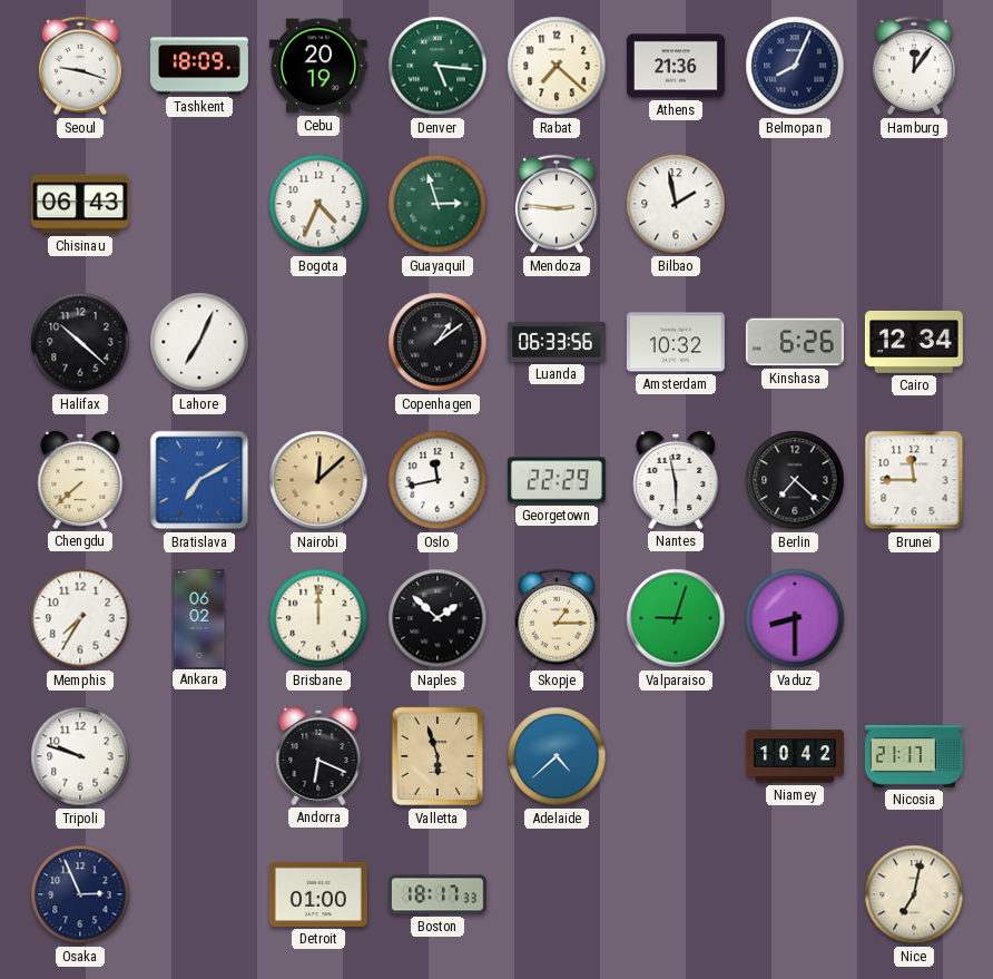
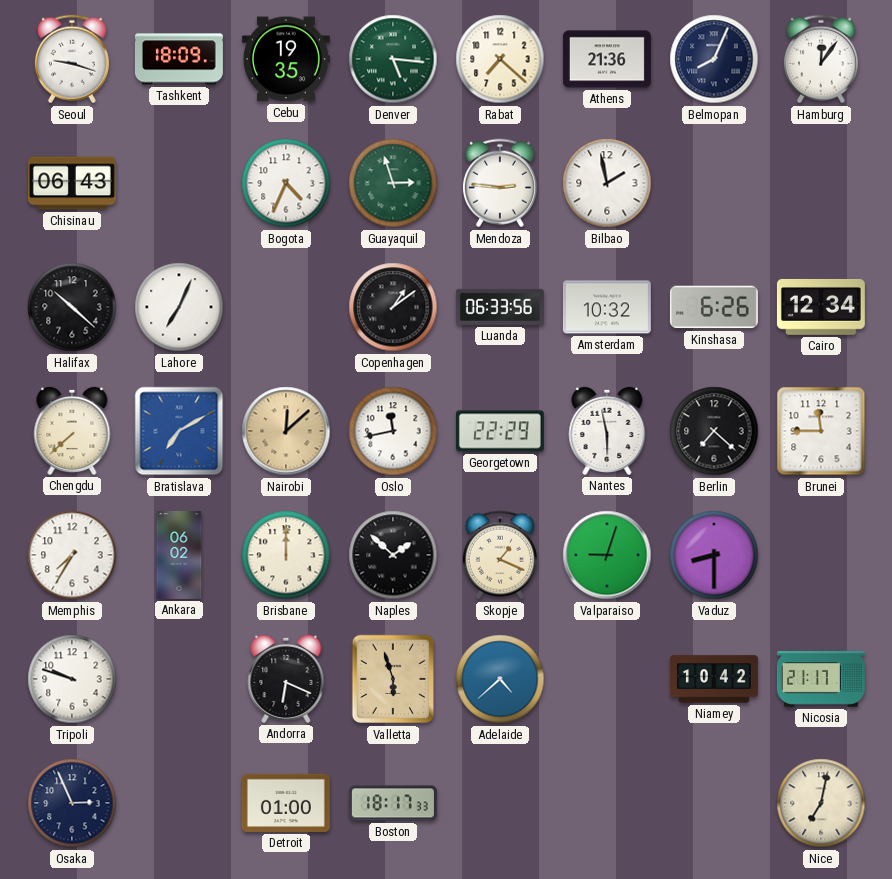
Cebu: 20:19 -> 19:35 (286, 59)
Skopje: 1:15 -> 1:19 (500, 555)
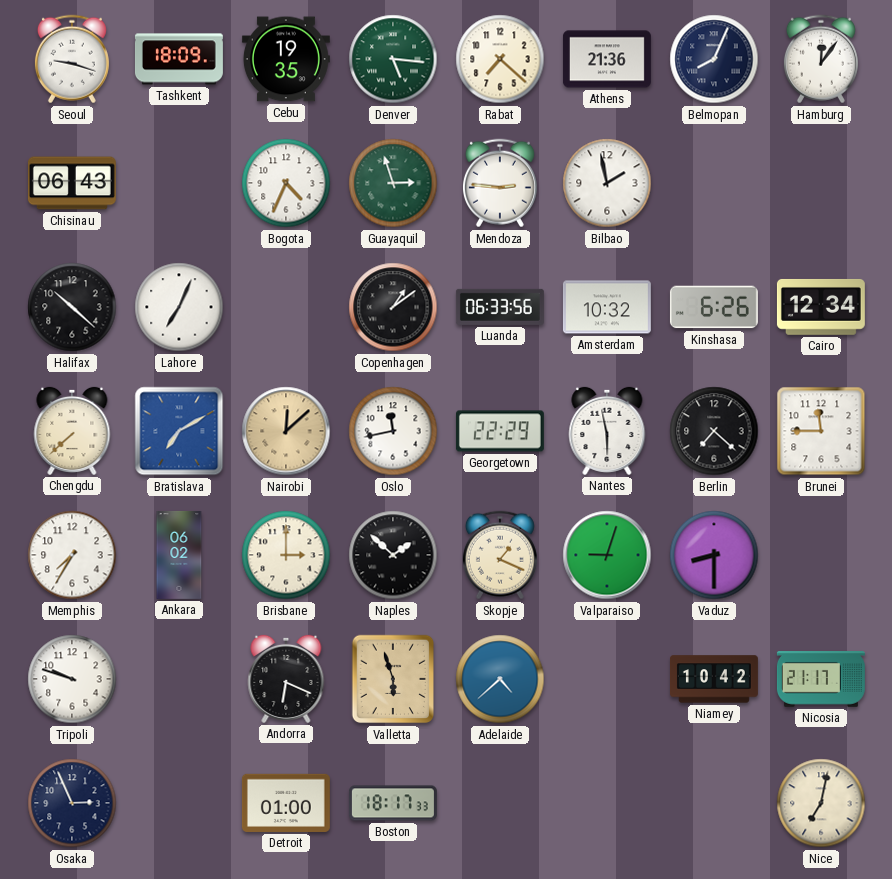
Brisbane: 12:00 -> 3:00 (286, 555)
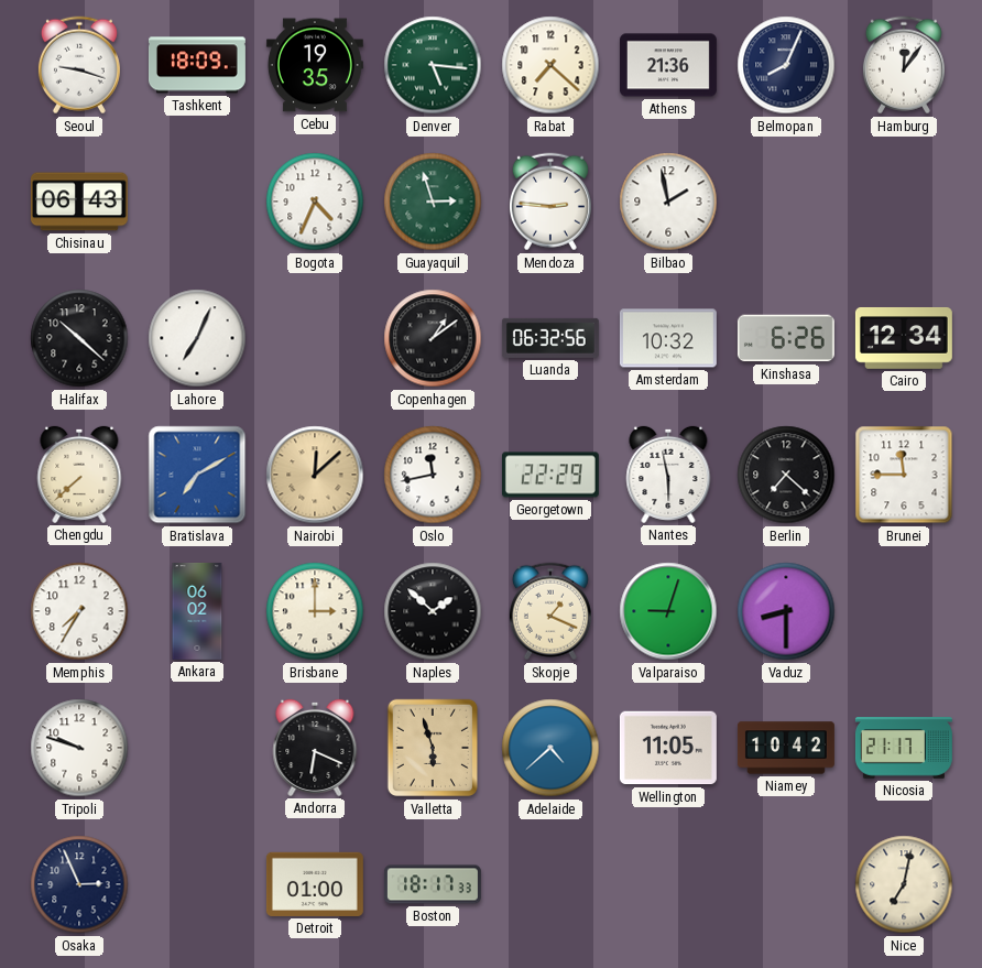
Luanda: 06:33 -> 06:32 (550, 338)
Wellington: none -> 11:05 (668, 748)
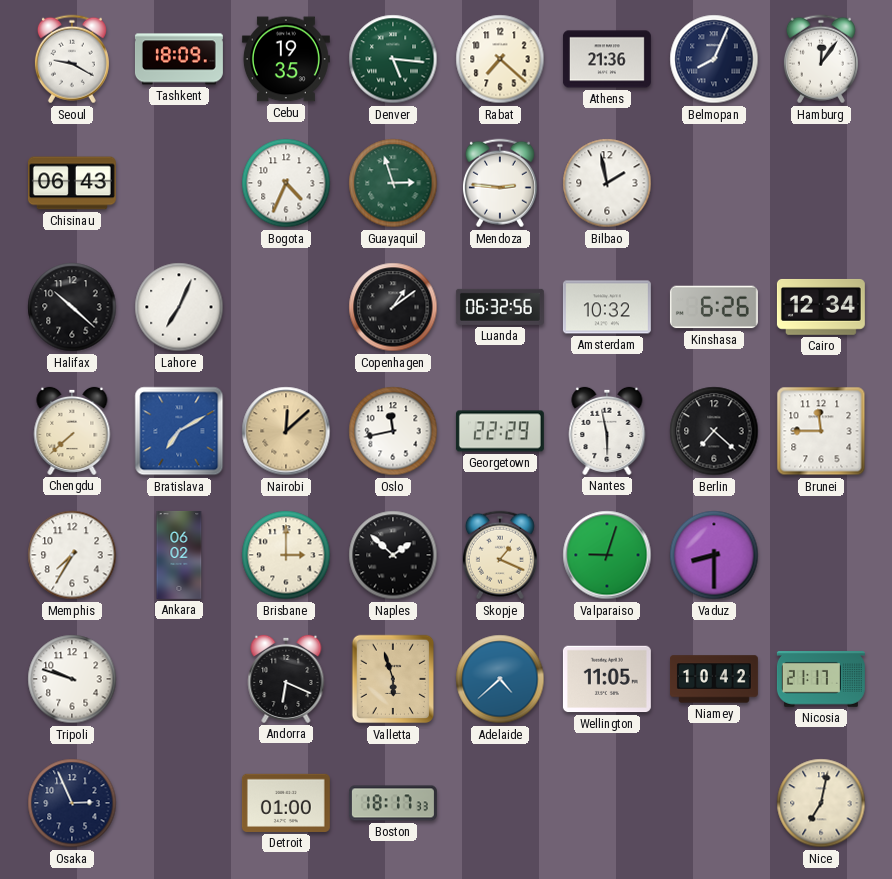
Seoul: 9:18 -> 9:20 (72, 59)
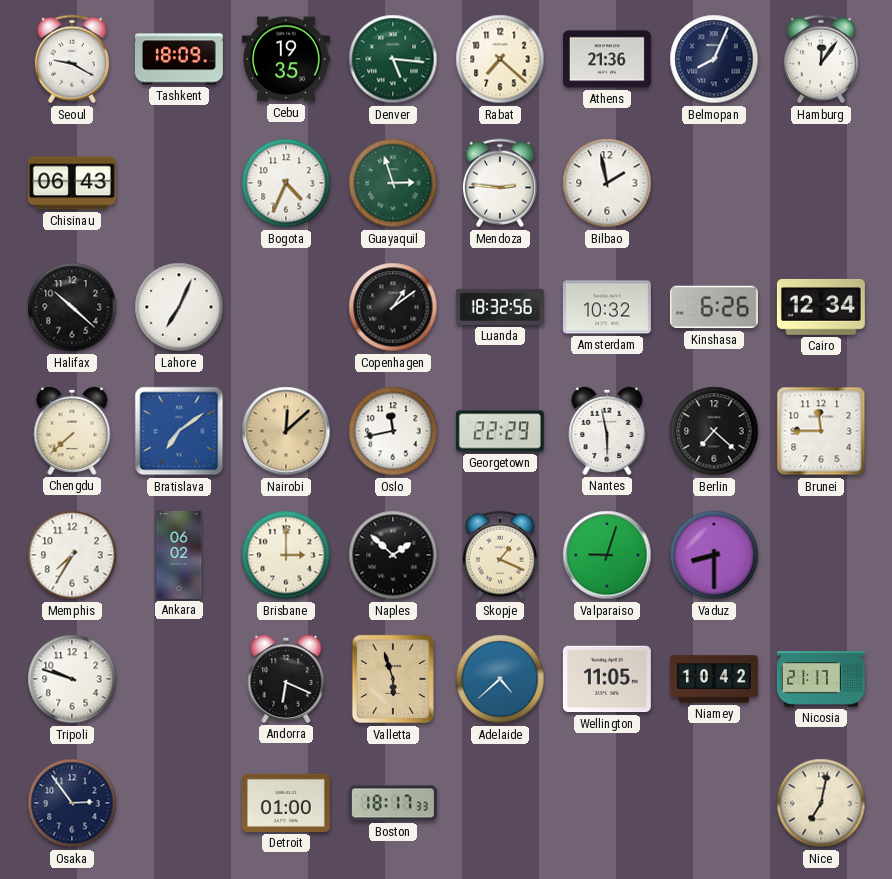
Luanda: 06:32 -> 18:32 (500, 307)
Bratislava: 7:10 -> 7:09 (179, 431)
Osaka: 2:56 -> 2:54 (72, 803)
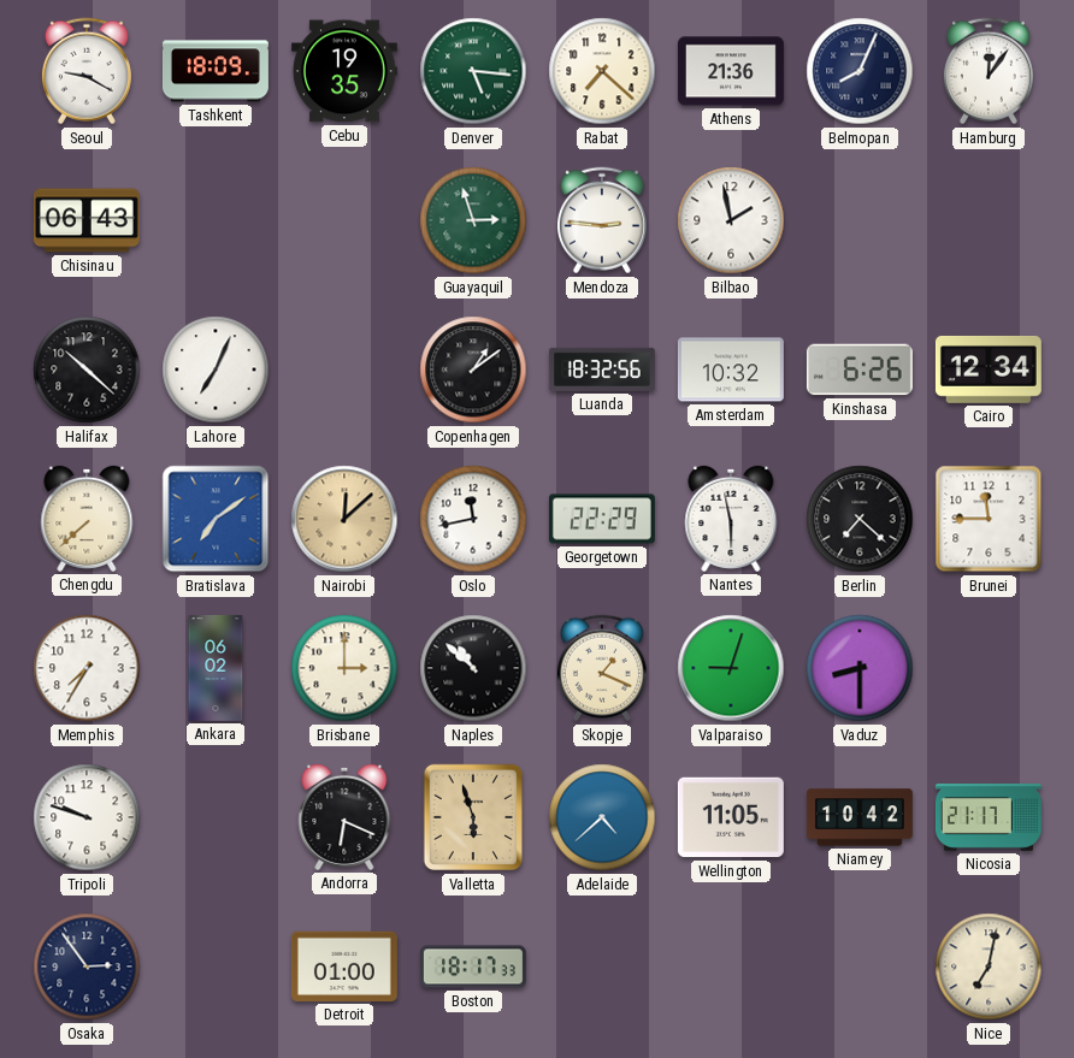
Bogota: 4:34 -> none (286, 183)
Naples: 1:52 -> 10:52 (473, 668)
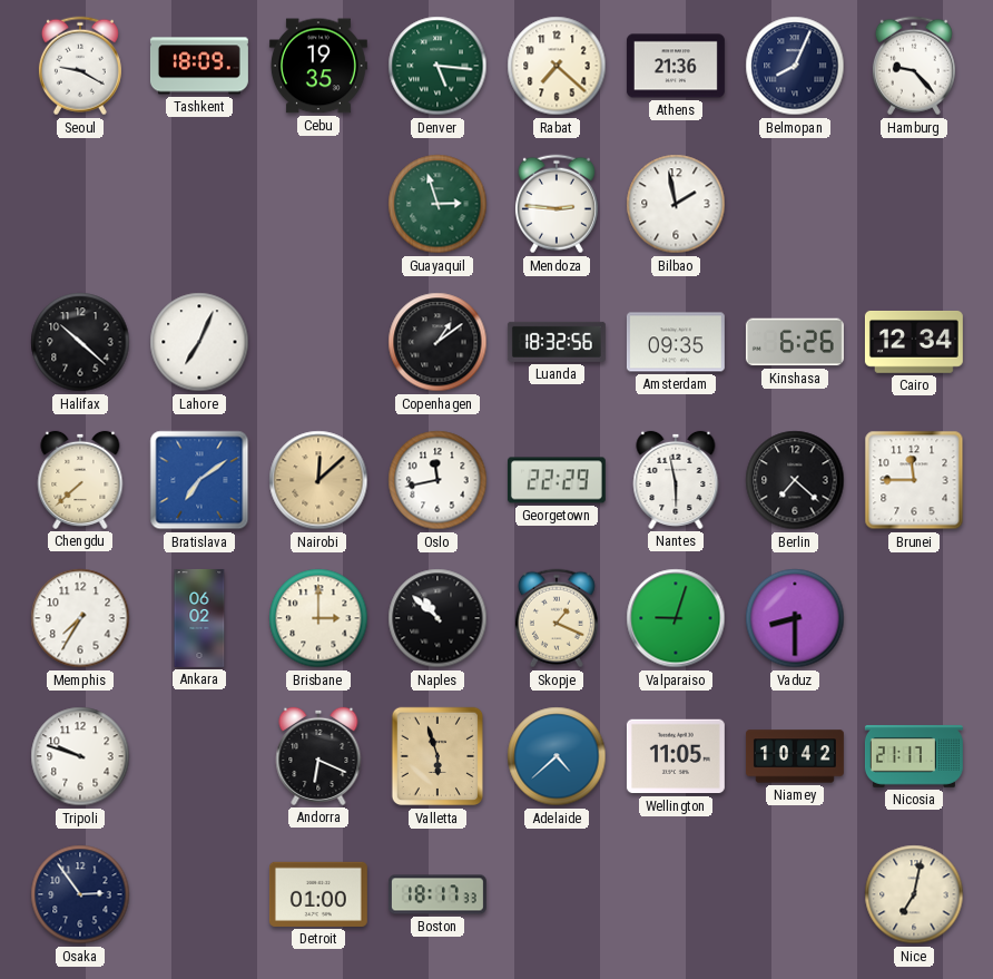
Hamburg: 12:06 -> 9:23 (914, 66)
Chisinau: 06:43 -> none (87, 220)
Amsterdam: 10:32 -> 09:35 (676, 342)
